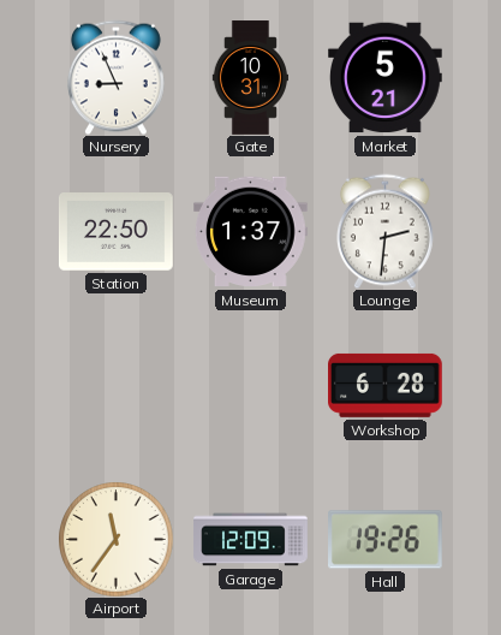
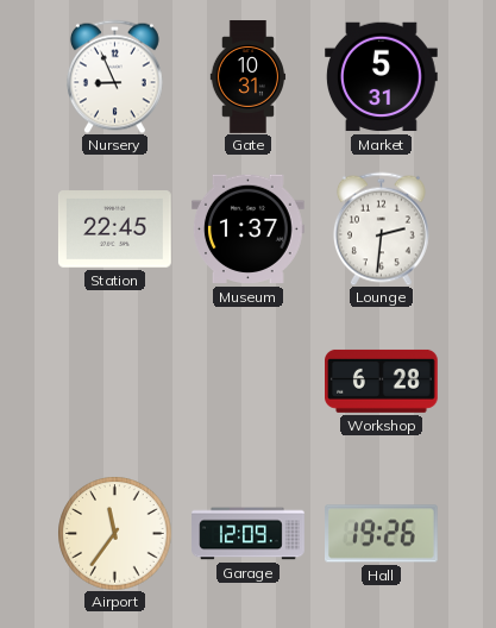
Market: 5:21 -> 5:31 (382, 77)
Station: 22:50 -> 22:45 (115, 230)
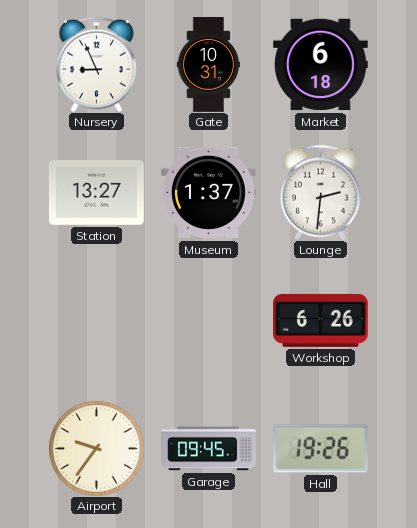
Market: 5:31 -> 6:18 (321, 65)
Station: 22:45 -> 13:27 (97, 193)
Workshop: 6:28 -> 6:26 (321, 320)
Airport: 11:36 -> 9:36 (96, 448)
Garage: 12:09 -> 09:45 (209, 449)
